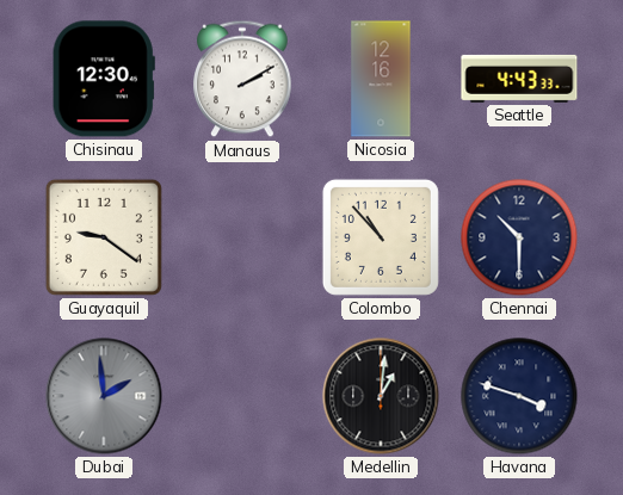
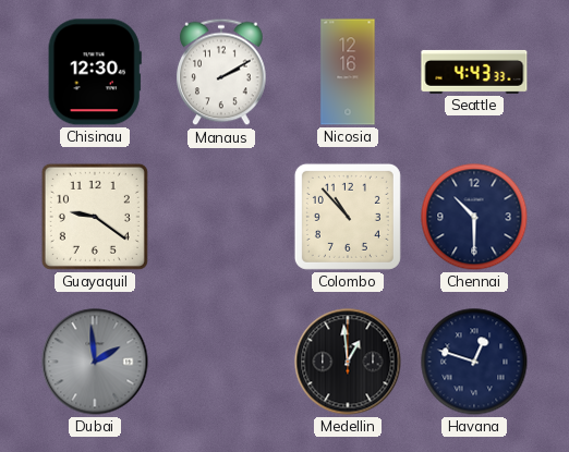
Medellin: 1:01 -> 12:59 (348, 362)
Havana: 3:48 -> 12:48 (474, 362)
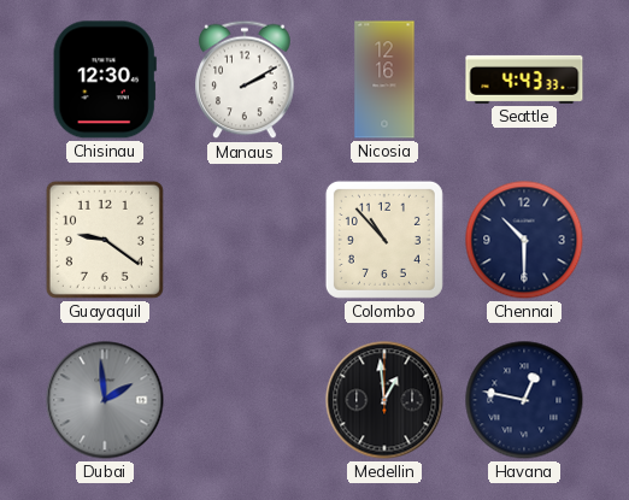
Havana: 12:48 -> 12:47 (524, 400)
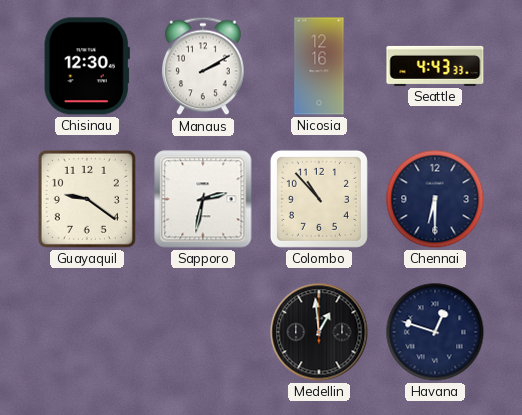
Sapporo: none -> 2:32 (203, 199)
Chennai: 10:30 -> 6:30 (435, 199)
Dubai: 1:59 -> none (105, 400)
Havana: 12:47 -> 12:48 (435, 332)
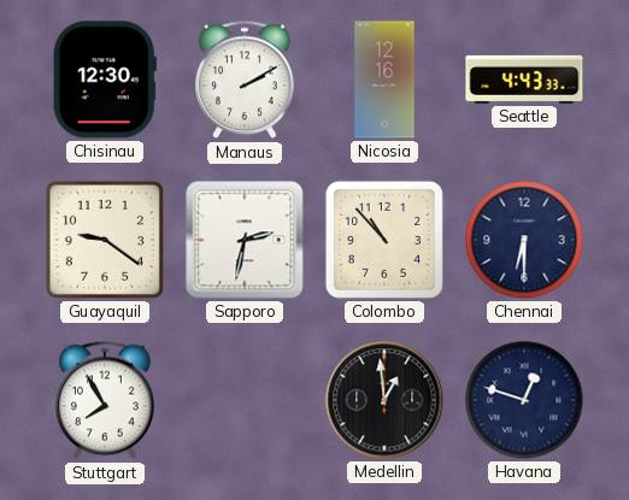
Stuttgart: none -> 7:55 (105, 400)
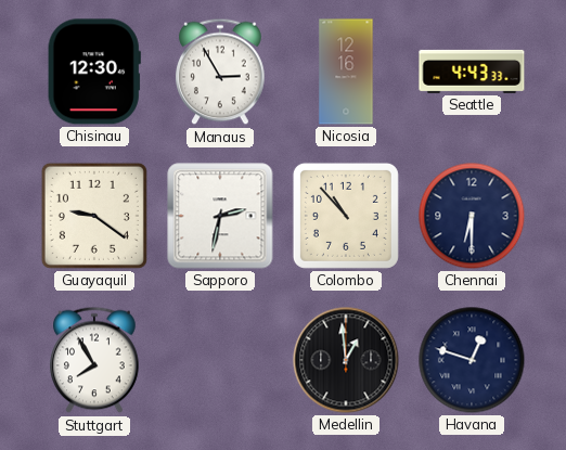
Manaus: 2:10 -> 2:55 (220, 72)
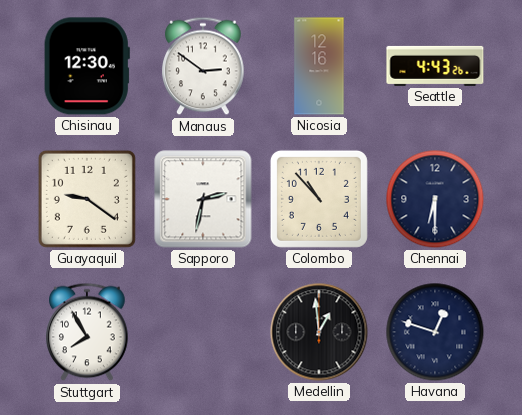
Manaus: 2:55 -> 2:51 (203, 66)
Seattle: 4:43:33 -> 4:43:26 (435, 66)
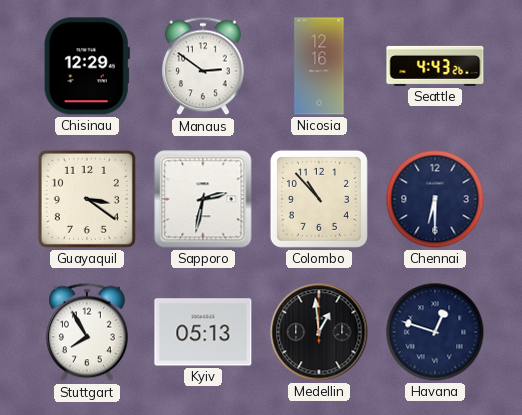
Chisinau: 12:30 -> 12:29 (87, 66)
Guayaquil: 9:21 -> 3:21 (87, 199)
Kyiv: none -> 05:13 (203, 332)
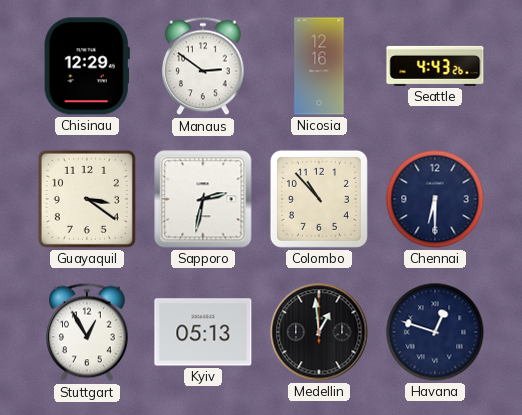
Stuttgart: 7:55 -> 12:55 (87, 332)
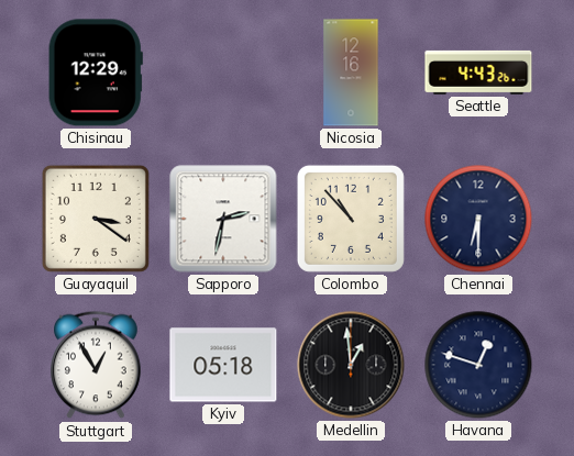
Manaus: 2:51 -> none (203, 66)
Kyiv: 05:13 -> 05:18 (223, 365)
